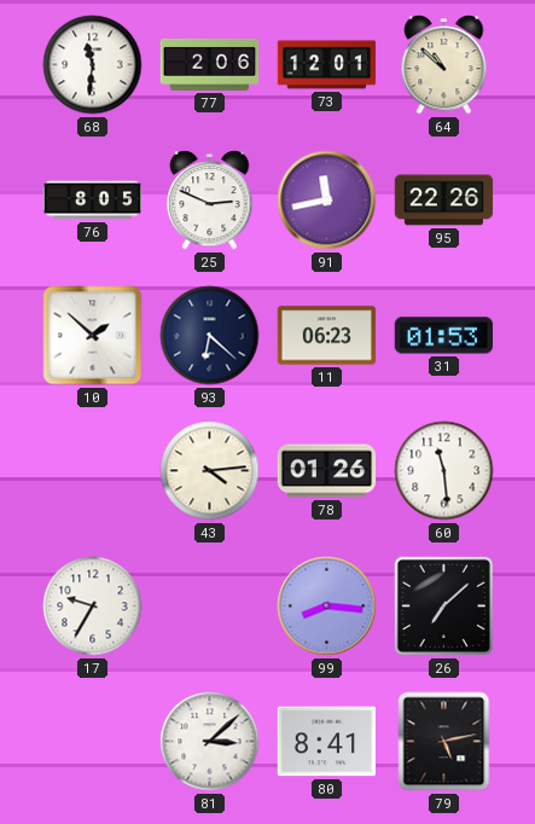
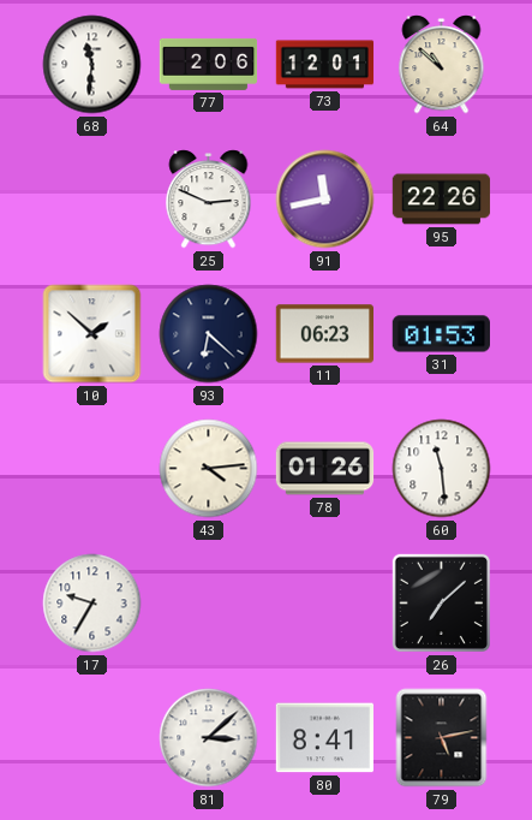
76: 8:05 -> none (93, 201)
99: 8:16 -> none (327, 607)
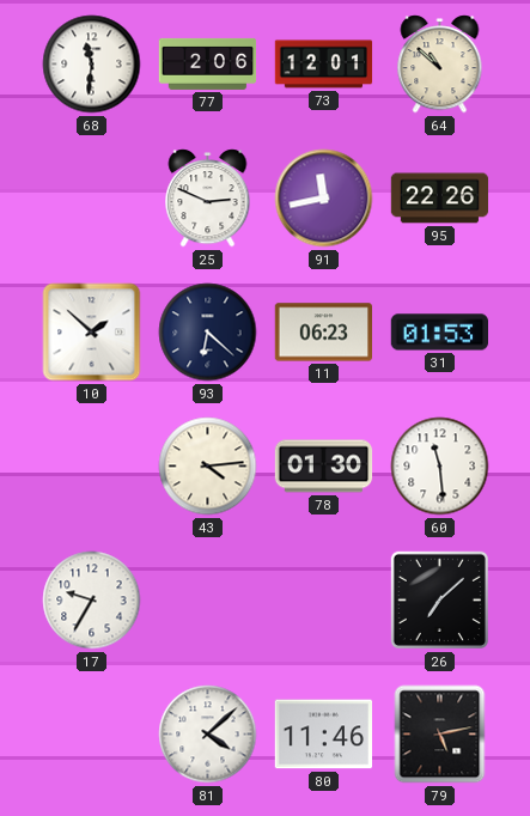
78: 01:26 -> 01:30 (324, 467)
81: 3:08 -> 4:08 (208, 735)
80: 8:41 -> 11:46 (323, 735)
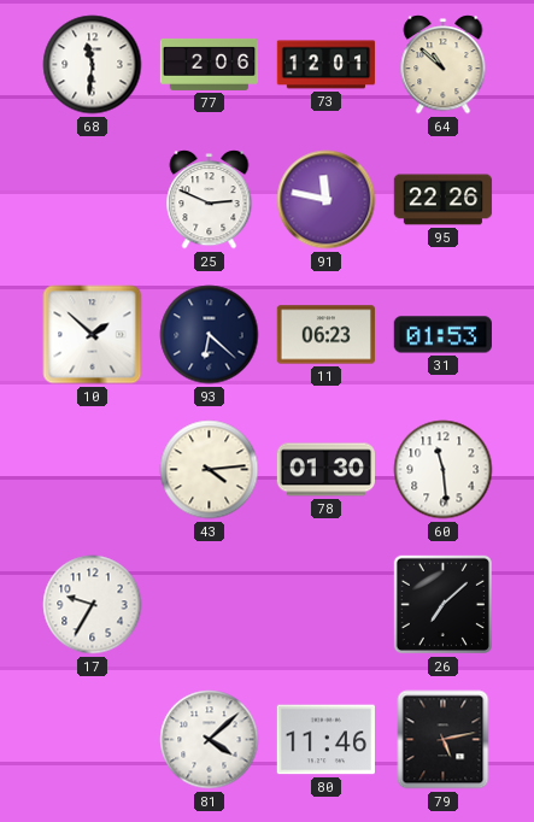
91: 11:43 -> 11:47 (327, 200)
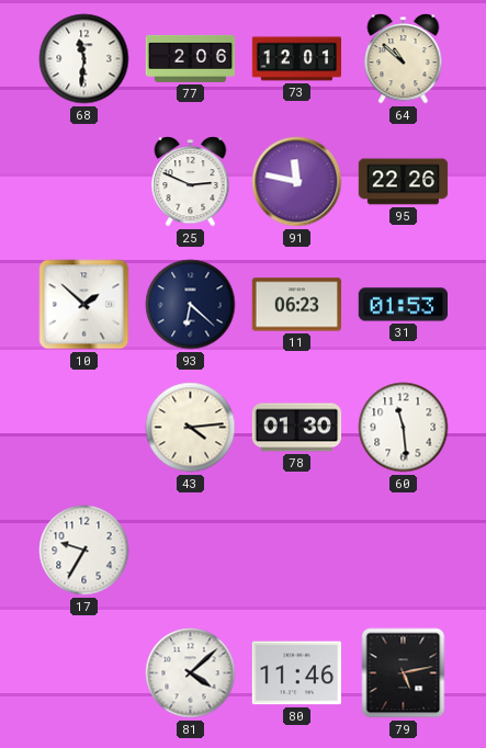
26: 7:08 -> none (442, 604)
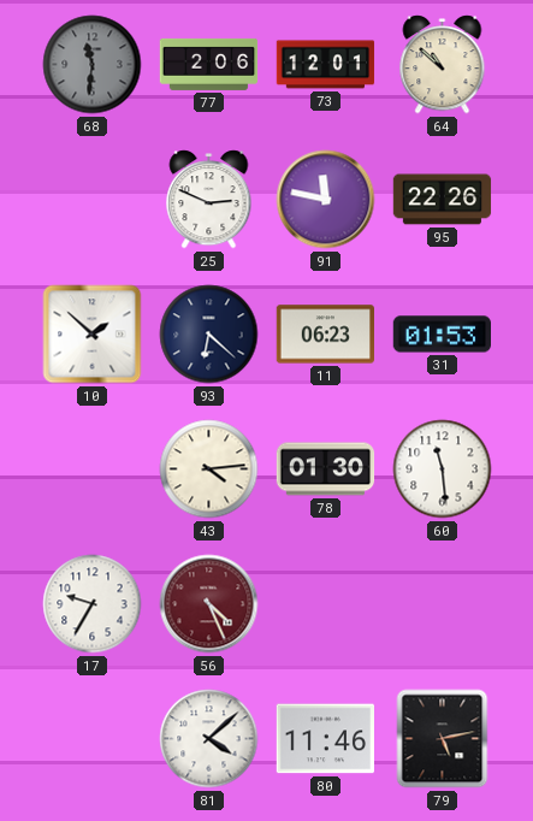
68 dial: white -> grey (93, 65)
56: none -> 4:26 (209, 604)
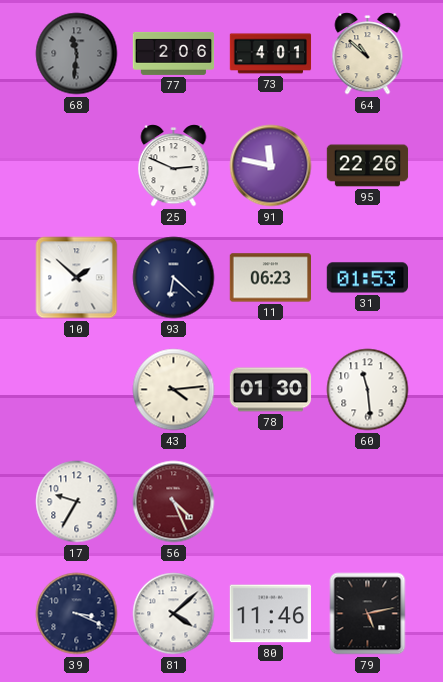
73: 12:01 -> 4:01 (271, 54)
39: none -> 3:19 (77, 614)
